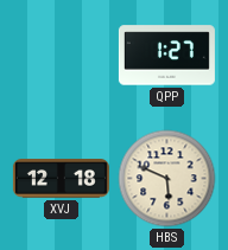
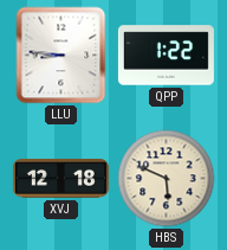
LLU: none -> 8:46 (61, 56)
QPP: 1:27 -> 1:22 (166, 56)
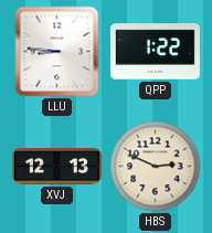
XVJ: 12:18 -> 12:13 (56, 167)
HBS: 5:49 -> 2:49 (156, 167)
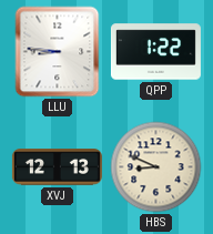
HBS: 2:49 -> 8:49 (156, 167)
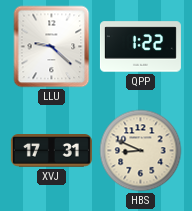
LLU: 8:46 -> 9:22 (52, 47)
XVJ: 12:13 -> 17:31 (51, 151)
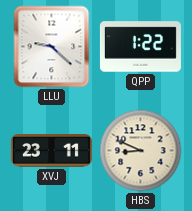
XVJ: 17:31 -> 23:11 (51, 151)
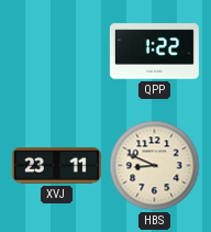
LLU: 9:22 -> none (52, 47)
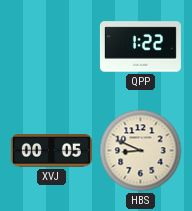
XVJ: 23:11 -> 00:05 (51, 151)
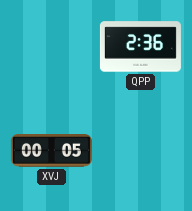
QPP: 1:22 -> 2:36 (140, 47)
HBS: 8:49 -> none (141, 151)
